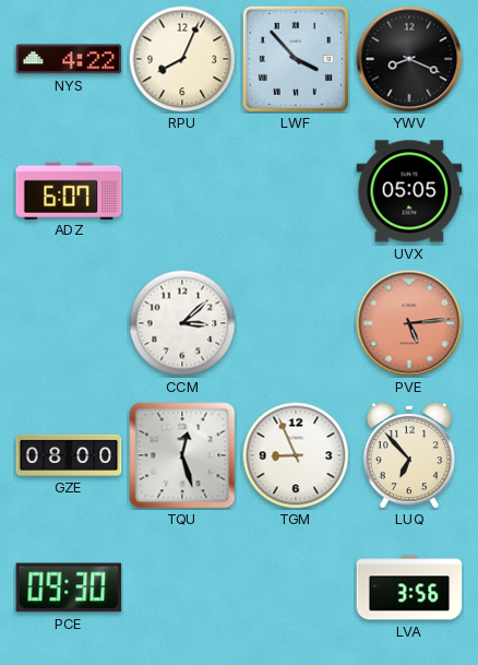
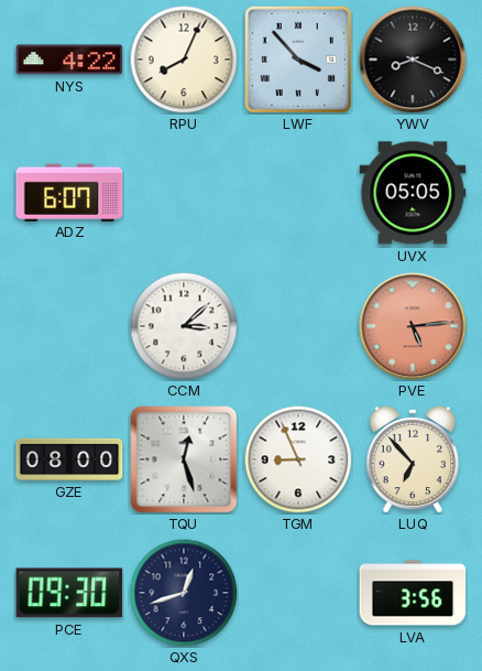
QXS: none -> 12:42 (184, 593)
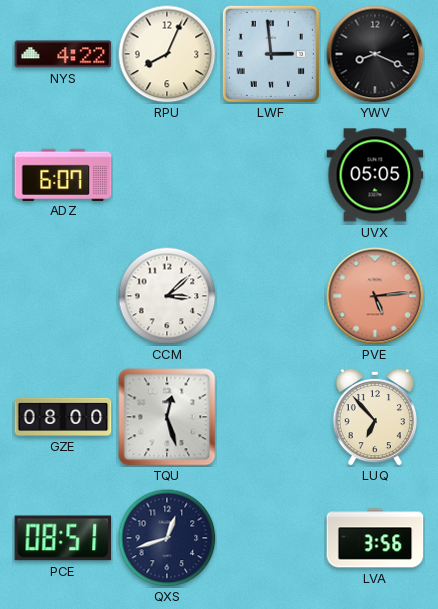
LWF: 3:53 -> 2:59 (271, 54)
TGM: 8:56 -> none (298, 459)
PCE: 09:30 -> 08:51 (63, 538)
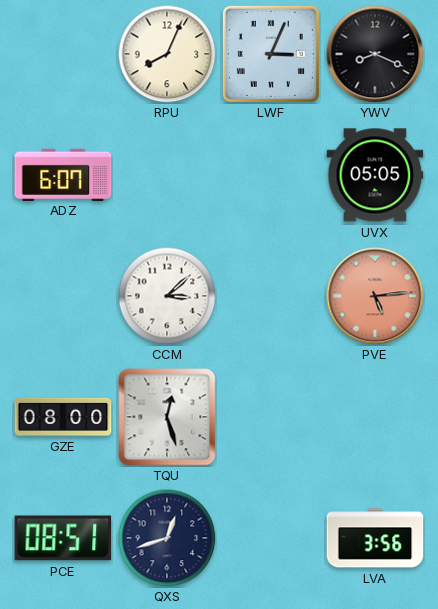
NYS: 4:22 -> none (63, 54)
LWF: 2:59 -> 3:04 (271, 54)
LUQ: 6:53 -> none (374, 417)
